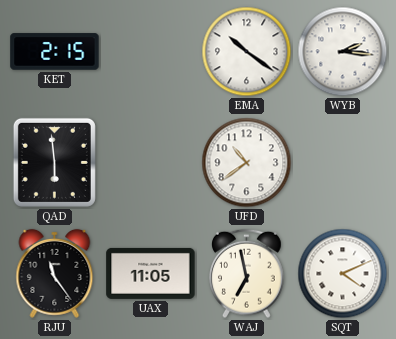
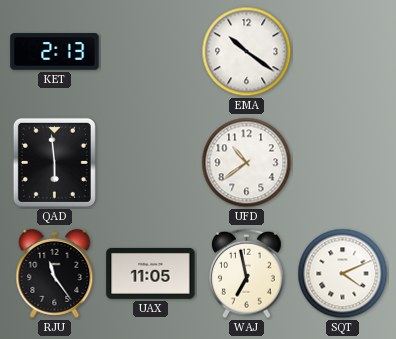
KET: 2:15 -> 2:13 (55, 52)
WYB: 2:16 -> none (343, 52)
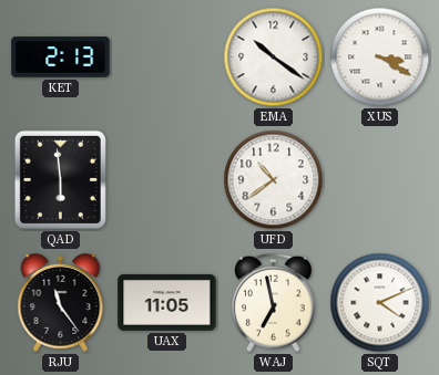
XUS: none -> 3:20 (380, 58)
